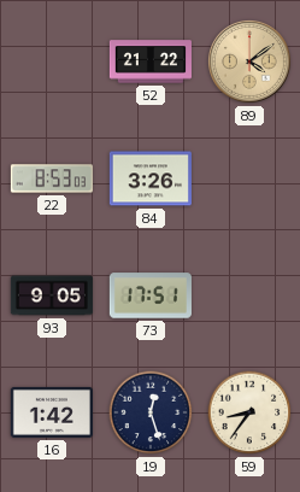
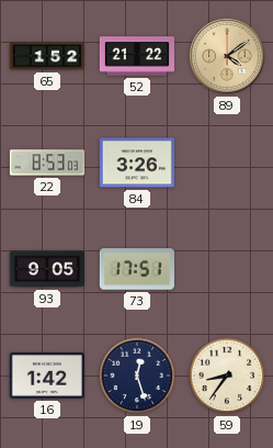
65: none -> 1:52 (46, 56)
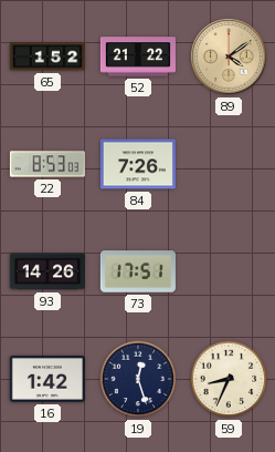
84: 3:26 -> 7:26 (138, 164)
93: 9:05 -> 14:26 (47, 271)
59: 8:36 -> 8:34 (229, 379)
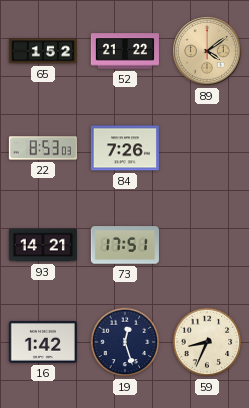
93: 14:26 -> 14:21 (43, 245)
